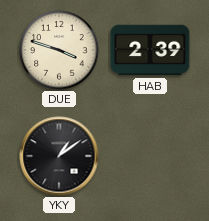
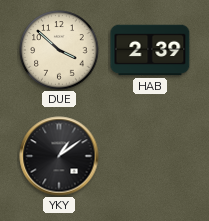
DUE: 3:48 -> 3:52 (59, 50)
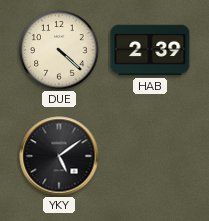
DUE: 3:52 -> 4:22 (59, 50)
YKY: 1:09 -> 5:09 (59, 156)
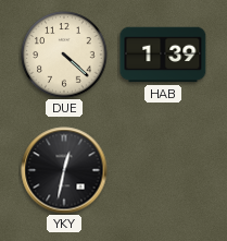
HAB: 2:39 -> 1:39 (163, 55)
YKY: 5:09 -> 12:32 (64, 170)
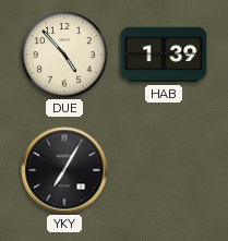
DUE: 4:22 -> 4:53 (64, 55)
YKY: 12:32 -> 7:05 (64, 170)
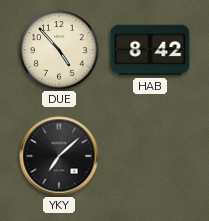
HAB: 1:39 -> 8:42 (150, 50)
YKY: 7:05 -> 7:08 (59, 156)
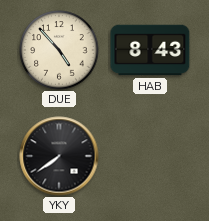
HAB: 8:42 -> 8:43 (150, 50)
YKY: 7:08 -> 7:39 (59, 156)
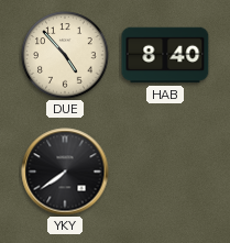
HAB: 8:43 -> 8:40 (165, 55)
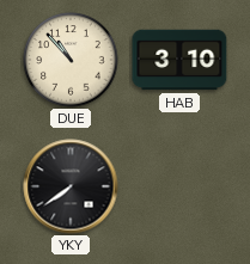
DUE: 4:53 -> 10:53 (71, 60)
HAB: 8:40 -> 3:10 (179, 60)
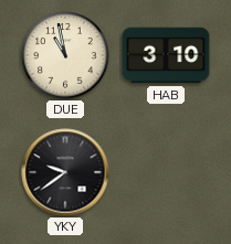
DUE: 10:53 -> 10:58 (65, 55)
YKY: 7:39 -> 9:39 (65, 172)
